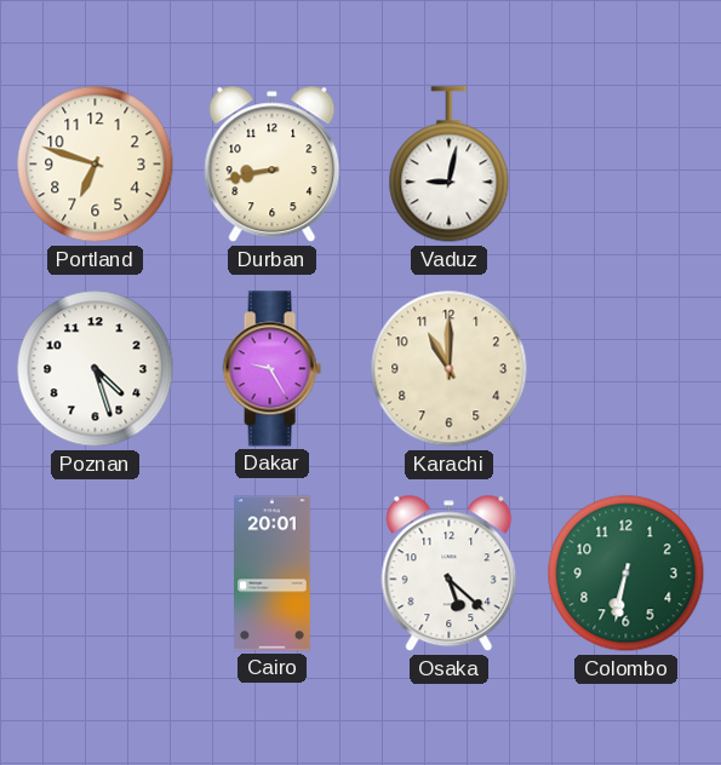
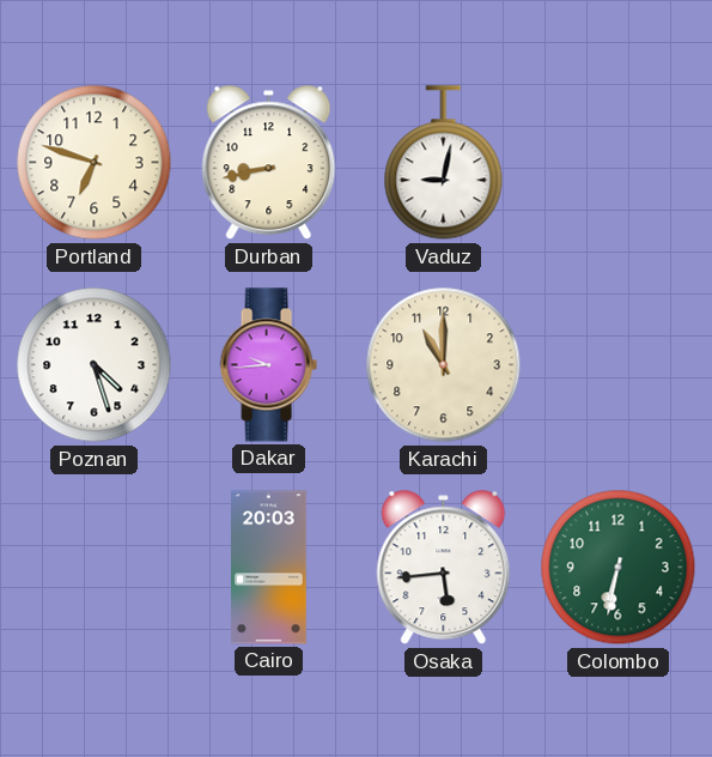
Dakar: 9:25 -> 9:44 (268, 365)
Cairo: 20:01 -> 20:03 (269, 568)
Osaka: 5:22 -> 5:44 (444, 568)
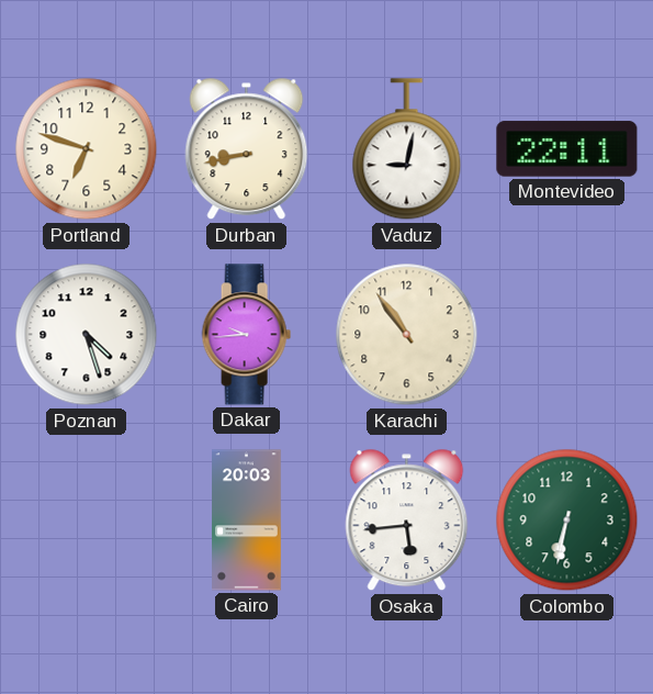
Montevideo: none -> 22:11 (567, 149)
Karachi: 11:00 -> 10:54 (407, 335)
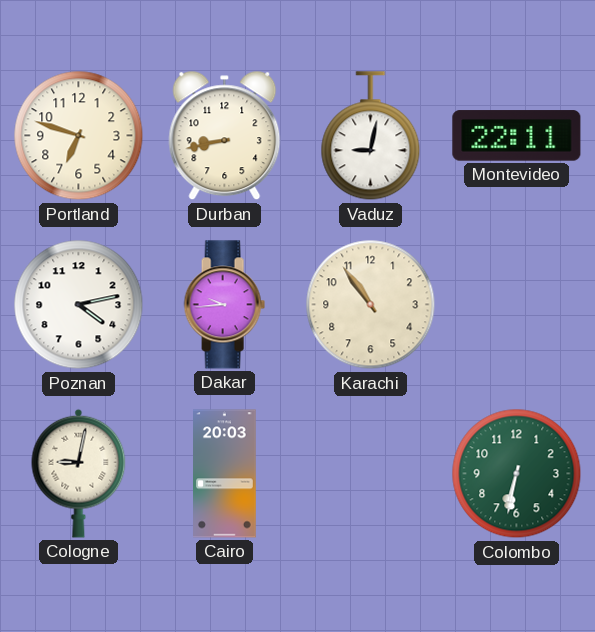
Poznan: 4:27 -> 4:13 (79, 305)
Cologne: none -> 9:02 (79, 473)
Osaka: 5:44 -> none (407, 520)
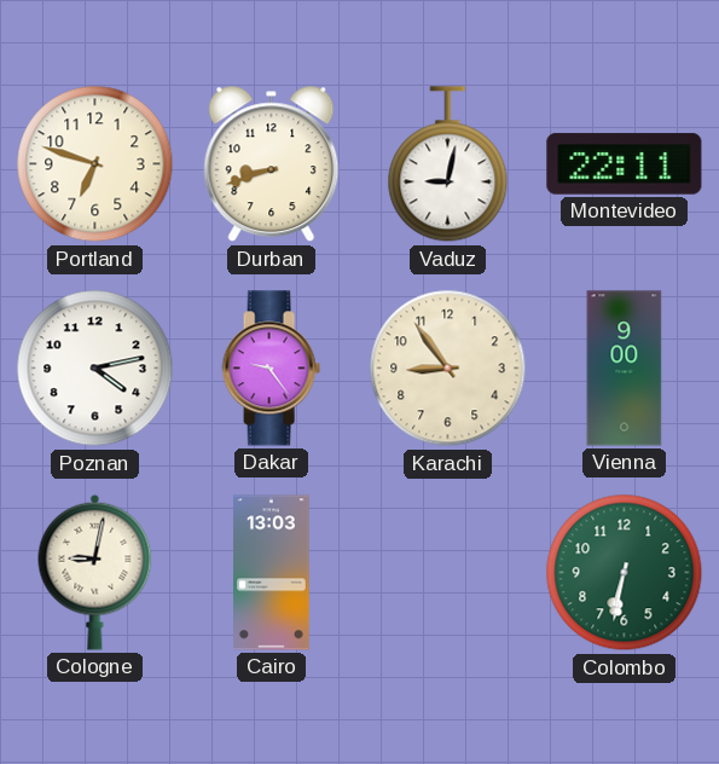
Durban: 8:43 -> 8:42 (272, 164)
Dakar: 9:44 -> 9:24 (271, 369)
Karachi: 10:54 -> 8:54 (448, 369)
Vienna: none -> 9:00 (625, 369)
Cairo: 20:03 -> 13:03 (272, 573)
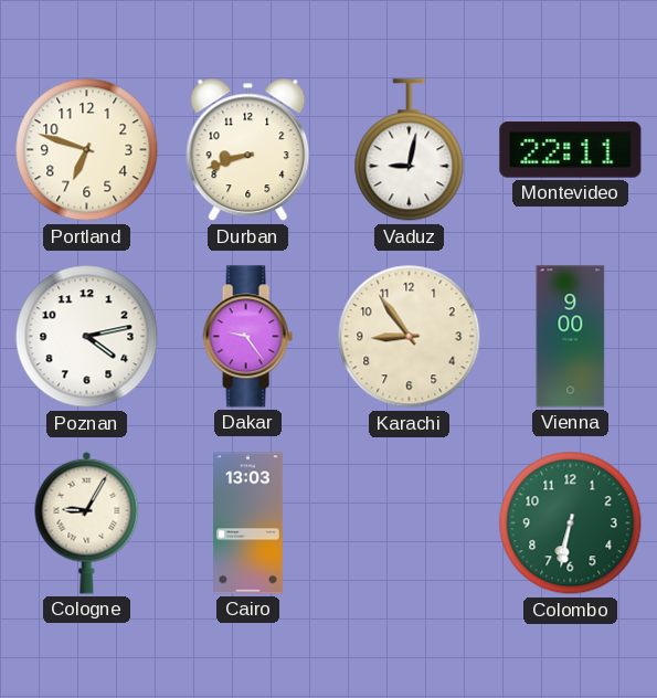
Cologne: 9:02 -> 9:05 (87, 522)
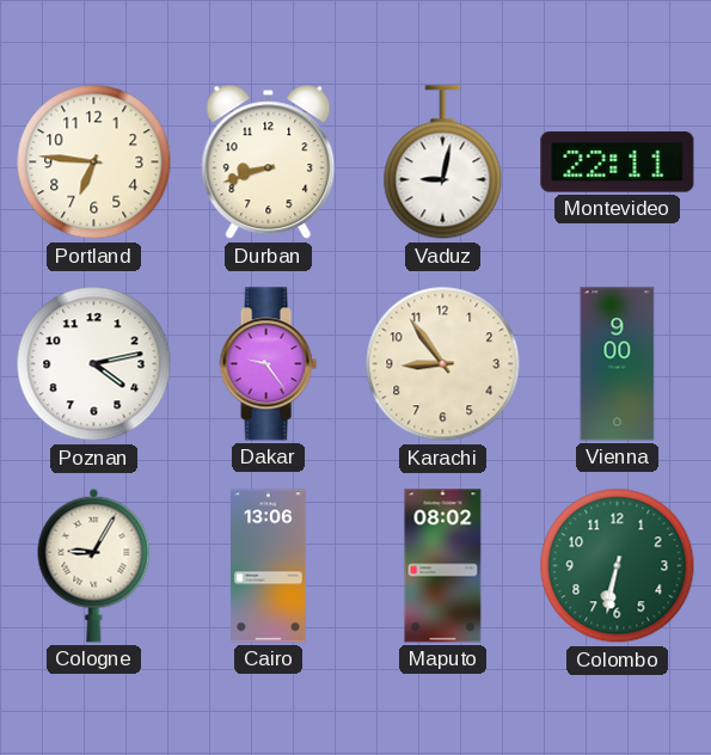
Portland: 6:48 -> 6:46 (94, 162)
Cairo: 13:03 -> 13:06 (269, 566)
Maputo: none -> 08:02 (443, 566)
